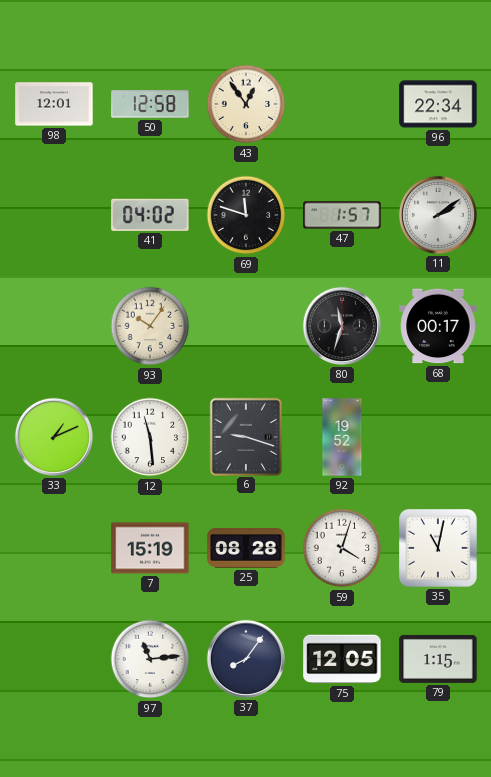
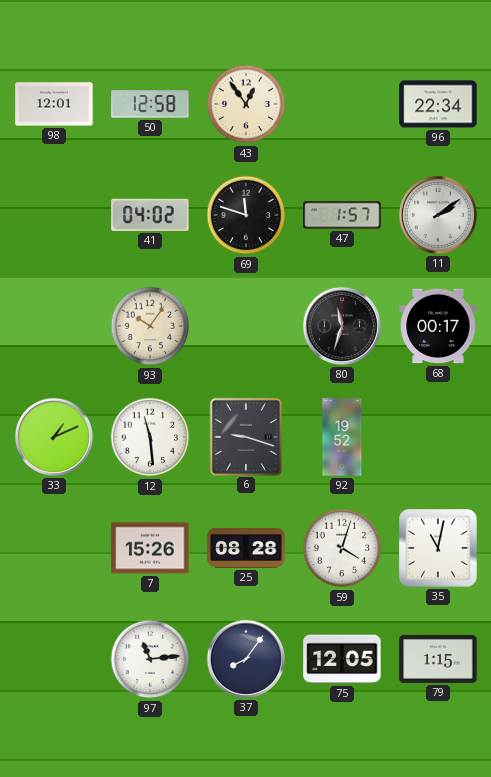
7: 15:19 -> 15:26 (150, 548)
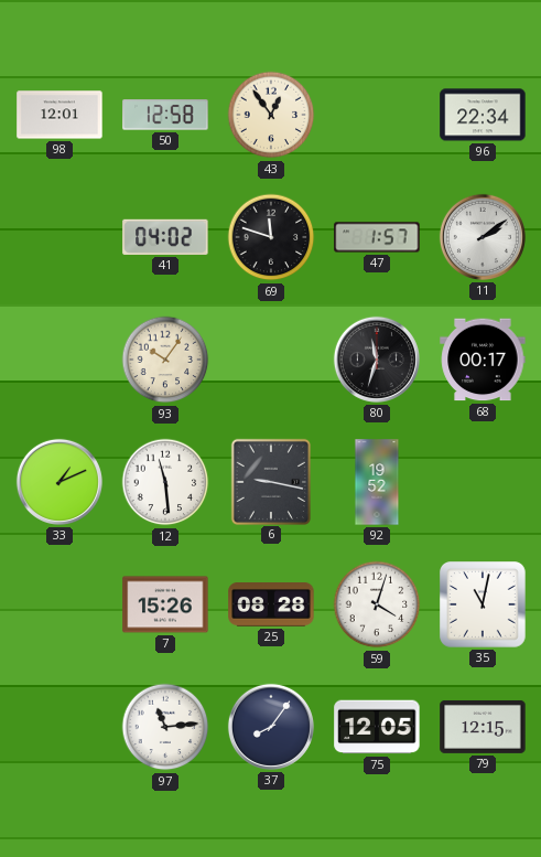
6: 9:18 -> 9:17 (270, 481)
79: 1:15 -> 12:15 (483, 727)
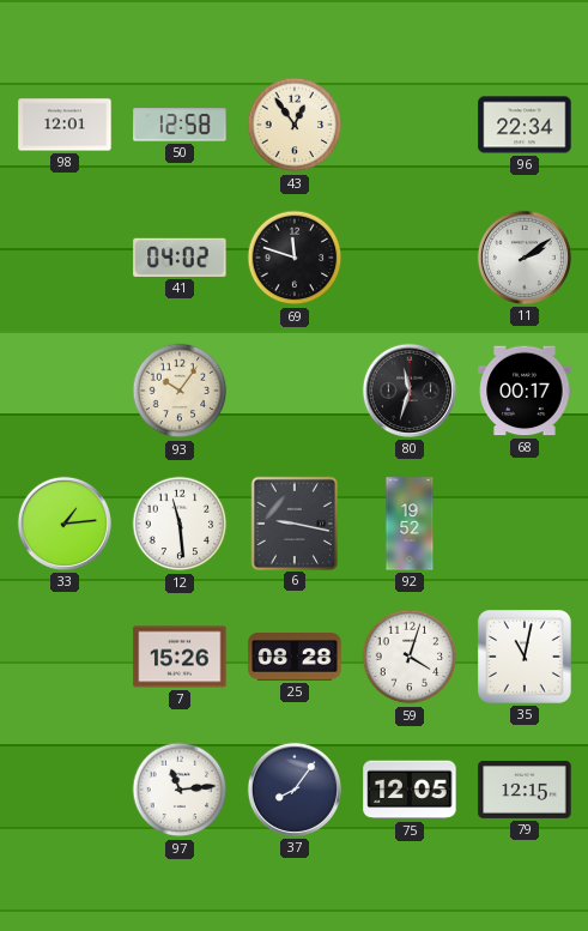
47: 1:57 -> none (377, 237)
33: 1:11 -> 1:14 (65, 524)
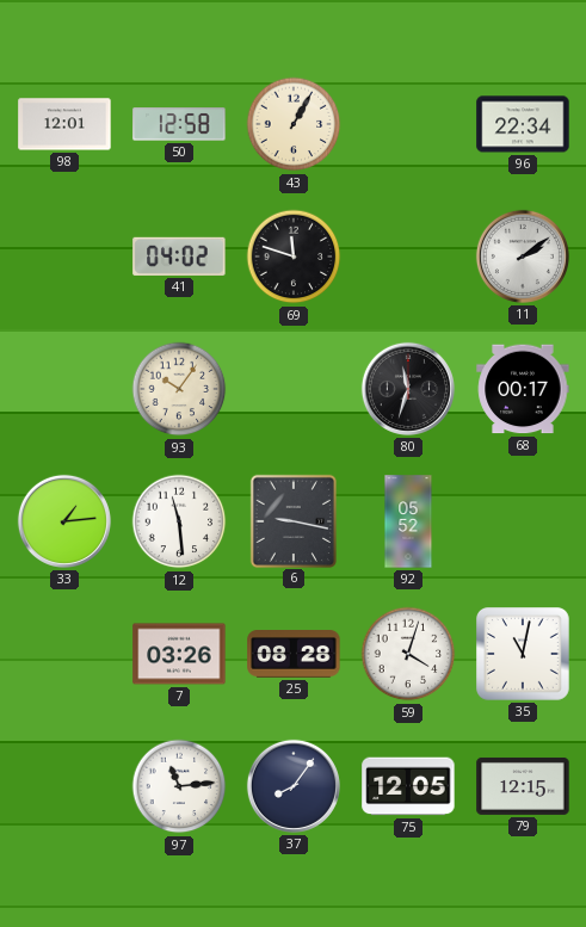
43: 12:54 -> 1:05 (294, 124)
92: 19:52 -> 05:52 (408, 521)
7: 15:26 -> 03:26 (179, 654)
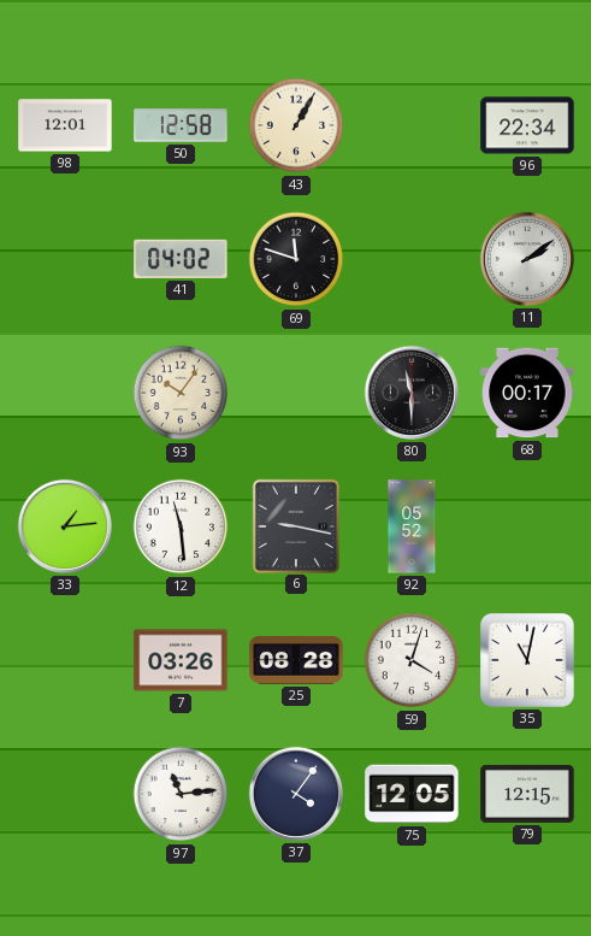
80: 11:33 -> 11:30 (412, 393)
37: 8:06 -> 4:06 (296, 794)
